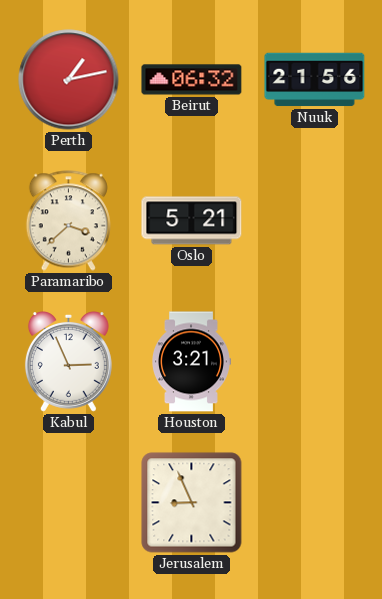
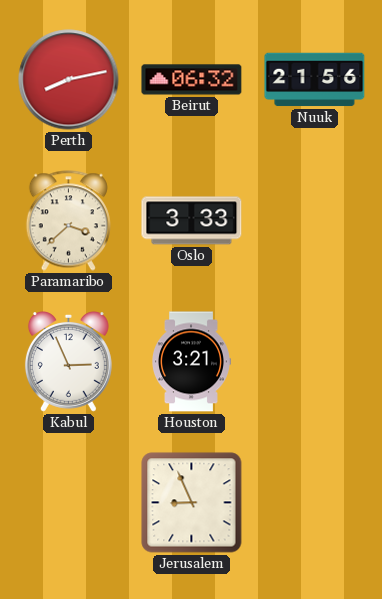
Perth: 1:13 -> 8:13 (69, 80)
Oslo: 5:21 -> 3:33 (192, 221)
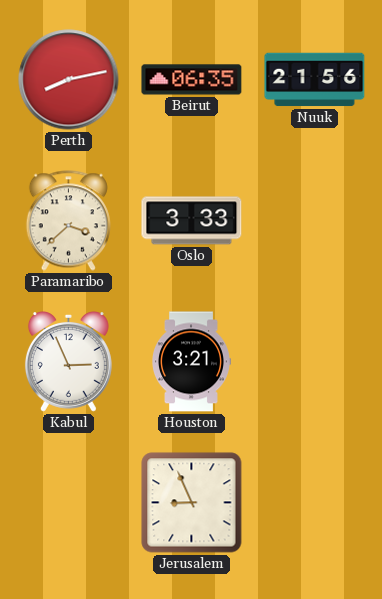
Beirut: 06:32 -> 06:35 (192, 80)
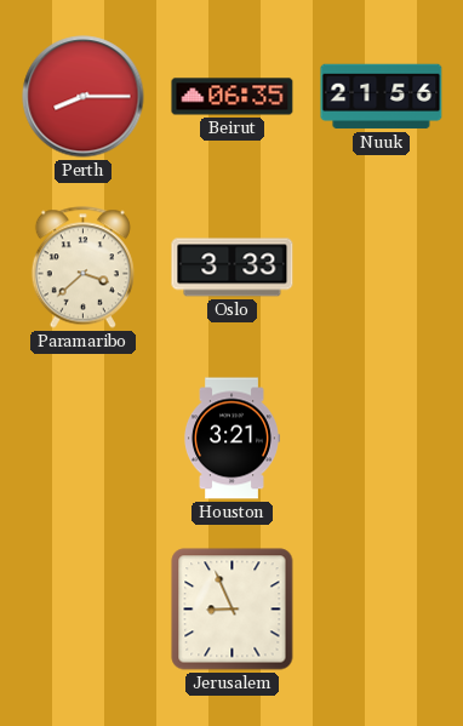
Perth: 8:13 -> 8:15 (84, 97)
Kabul: 2:56 -> none (68, 362)
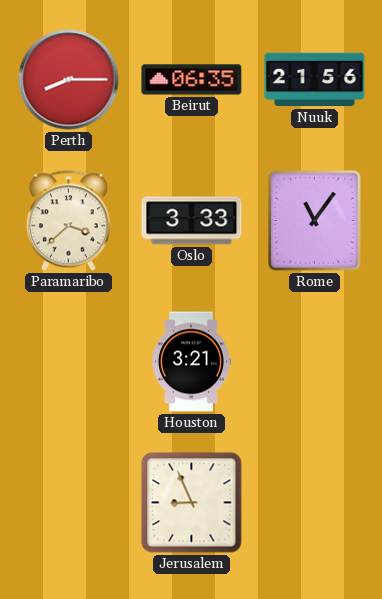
Rome: none -> 11:06 (315, 221)
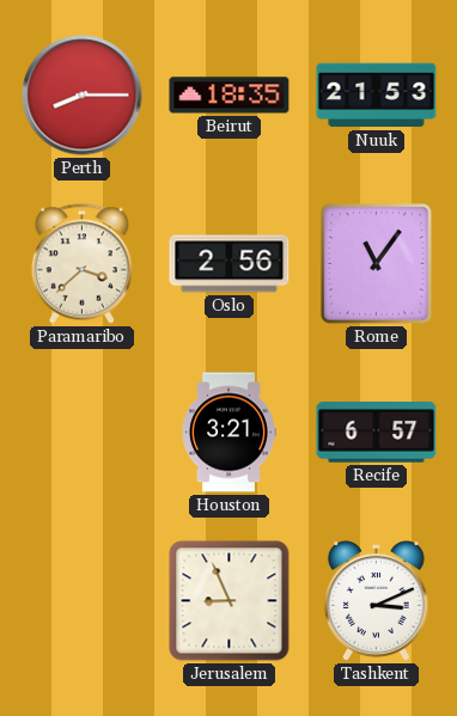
Beirut: 06:35 -> 18:35 (230, 96)
Nuuk: 21:56 -> 21:53 (377, 96)
Oslo: 3:33 -> 2:56 (230, 264)
Recife: none -> 6:57 (377, 433)
Tashkent: none -> 3:11 (376, 601)
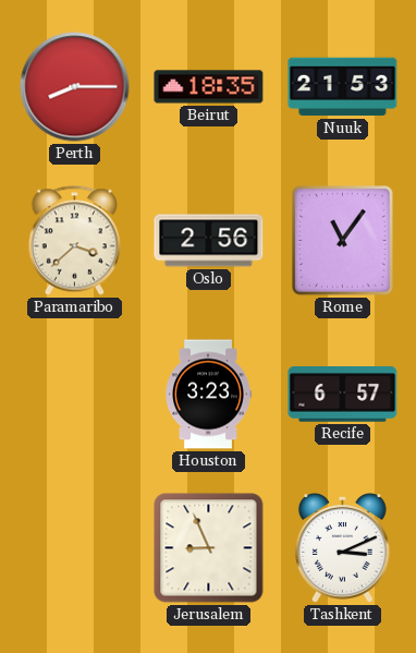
Houston: 3:21 -> 3:23 (209, 395)
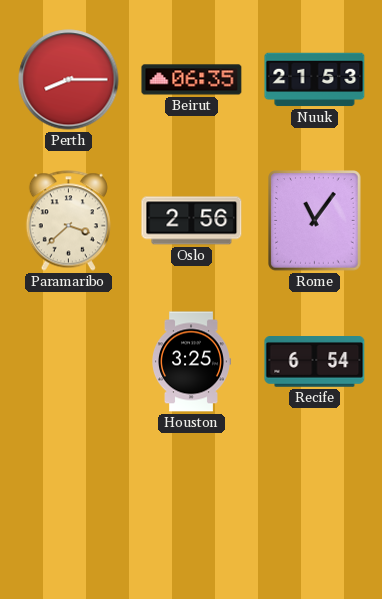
Beirut: 18:35 -> 06:35 (192, 80)
Houston: 3:23 -> 3:25 (192, 362)
Recife: 6:57 -> 6:54 (315, 362)
Jerusalem: 8:56 -> none (209, 548)
Tashkent: 3:11 -> none (342, 548)
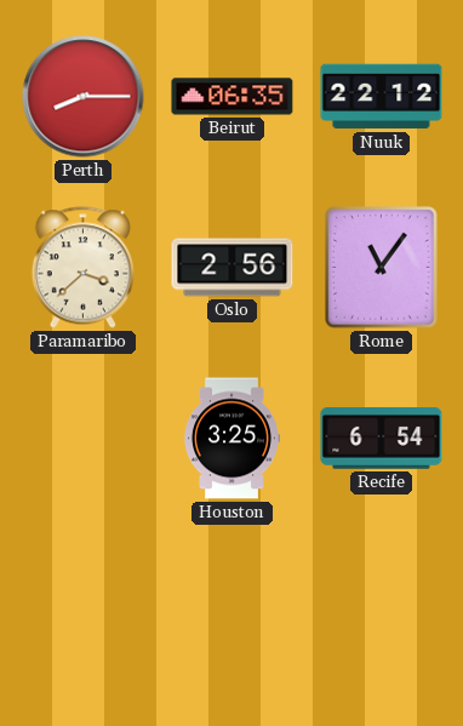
Nuuk: 21:53 -> 22:12 (382, 97)
